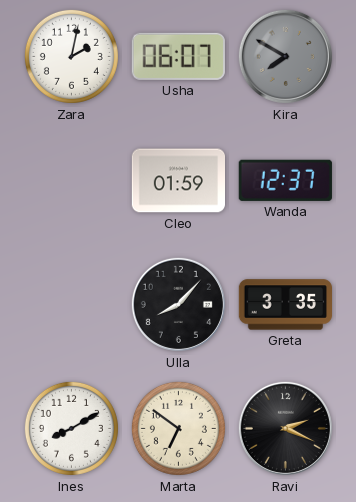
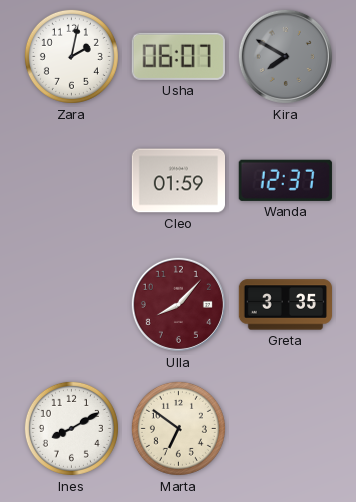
Ulla dial: black -> burgundy (178, 304)
Ravi: 2:19 -> none (285, 428)
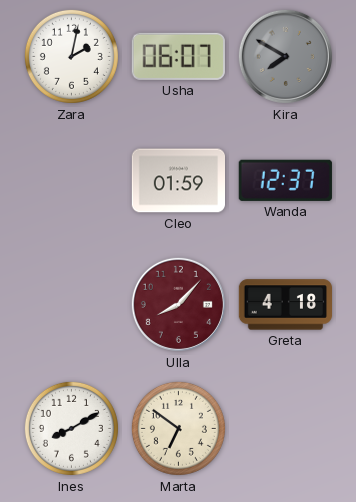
Greta: 3:35 -> 4:18 (286, 305)
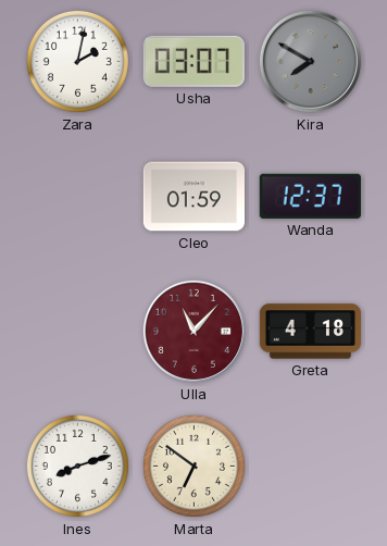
Usha: 06:07 -> 03:07 (193, 61)
Ulla: 8:07 -> 11:07 (193, 331)
Ines: 8:10 -> 8:12 (77, 466)
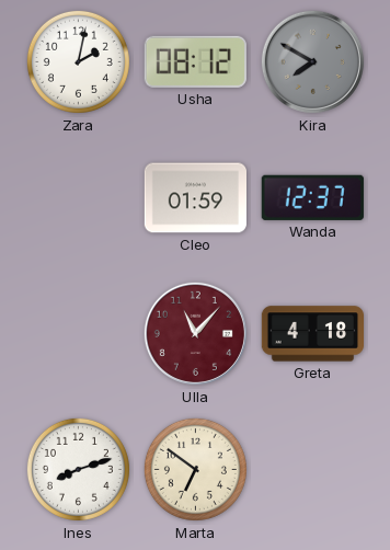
Usha: 03:07 -> 08:12 (195, 61)
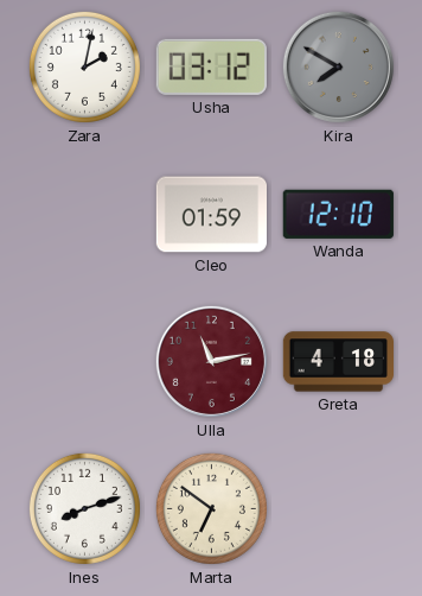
Usha: 08:12 -> 03:12 (211, 66)
Wanda: 12:37 -> 12:10 (338, 214)
Ulla: 11:07 -> 11:13 (211, 361)
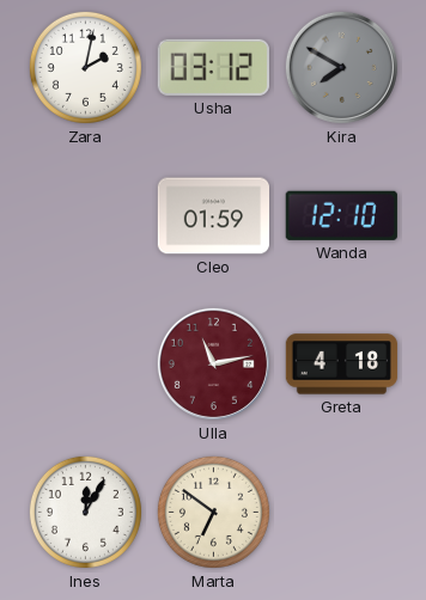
Ines: 8:12 -> 12:05 (85, 512)
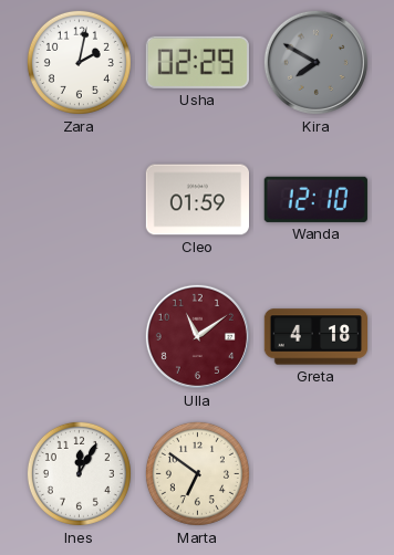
Usha: 03:12 -> 02:29 (197, 62)
Ulla: 11:13 -> 11:09 (197, 336)
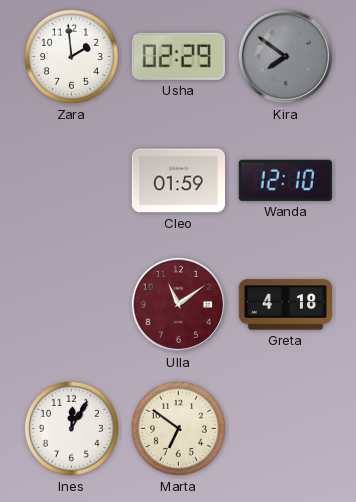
Zara: 2:02 -> 1:59 (71, 56)
Kira: 7:50 -> 7:51 (285, 56)
